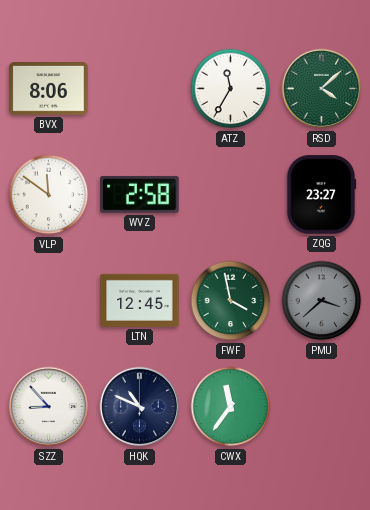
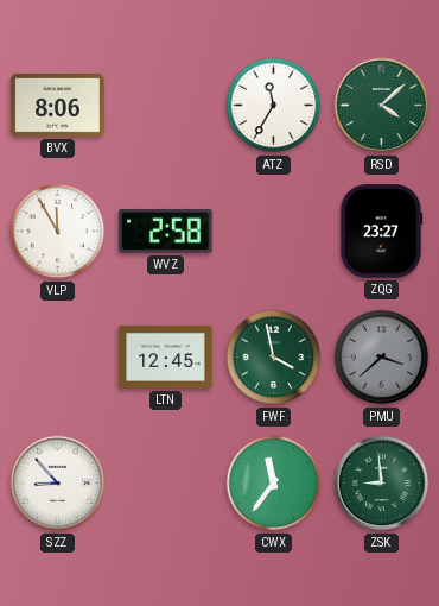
VLP: 11:51 -> 11:55 (58, 232)
HQK: 10:49 -> none (140, 407)
ZSK: none -> 8:59 (382, 484)
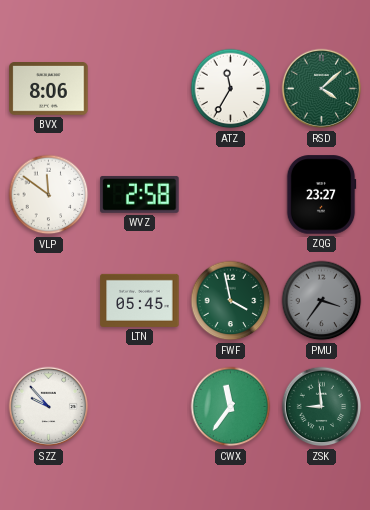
VLP: 11:55 -> 11:51 (49, 195)
LTN: 12:45 -> 05:45 (140, 300)
PMU: 3:38 -> 3:36 (322, 301)
SZZ: 8:53 -> 9:53 (49, 407)
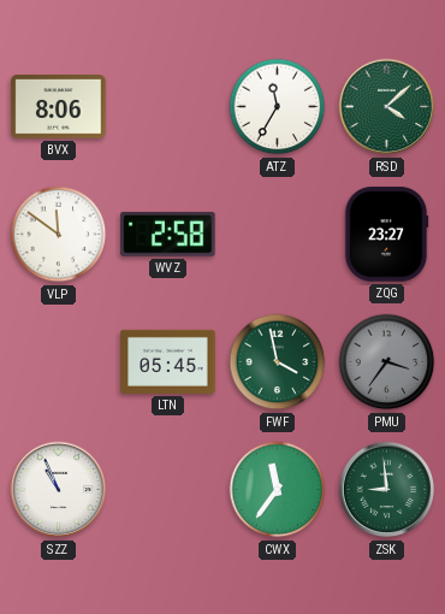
SZZ: 9:53 -> 10:56 (59, 490)
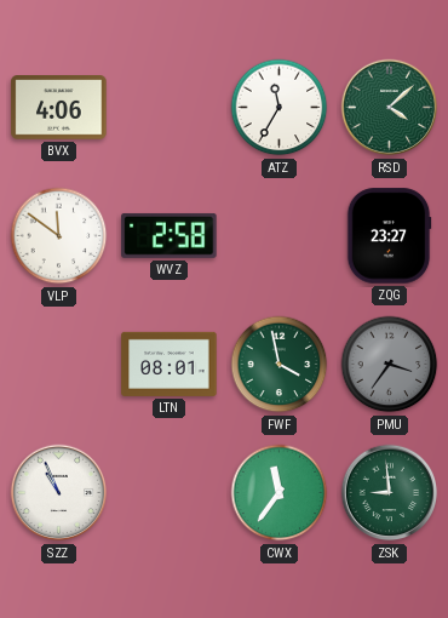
BVX: 8:06 -> 4:06 (59, 108)
LTN: 05:45 -> 08:01 (170, 364)
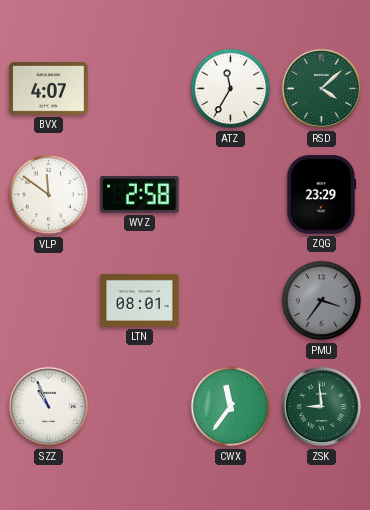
BVX: 4:06 -> 4:07 (49, 89)
ZQG: 23:27 -> 23:29 (321, 195)
FWF: 3:58 -> none (280, 365)
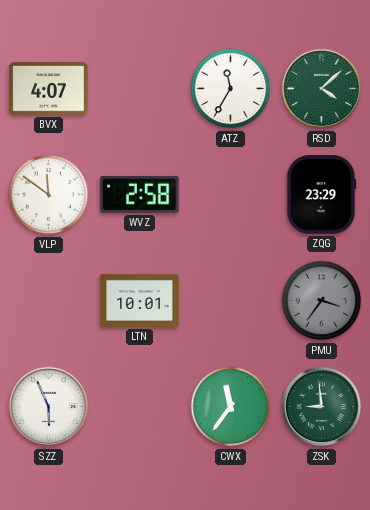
LTN: 08:01 -> 10:01 (140, 300)
SZZ: 10:56 -> 5:56 (49, 407)
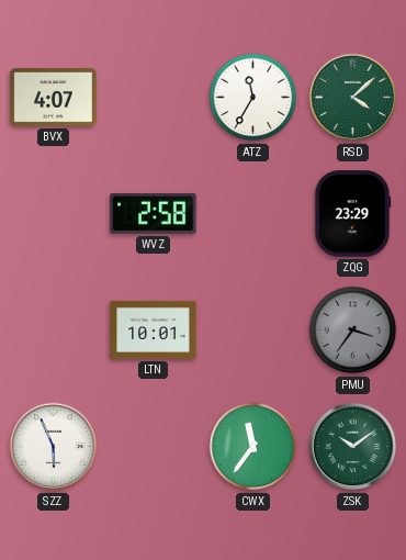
VLP: 11:51 -> none (49, 195)
ZSK: 8:59 -> 10:09 (353, 447)
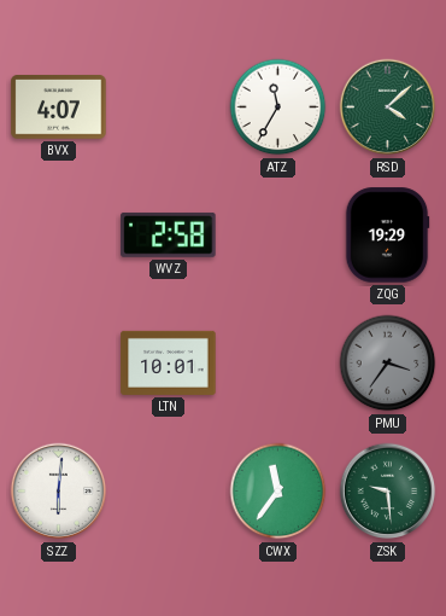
ZQG: 23:29 -> 19:29 (387, 236)
SZZ: 5:56 -> 6:01 (59, 492)
ZSK: 10:09 -> 9:29 (388, 492)
